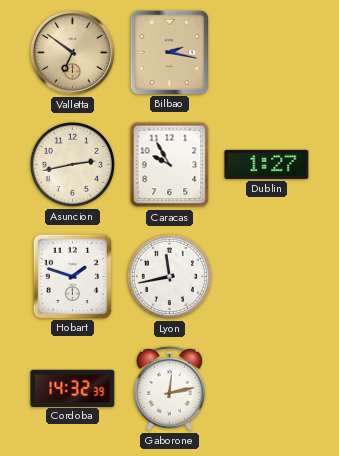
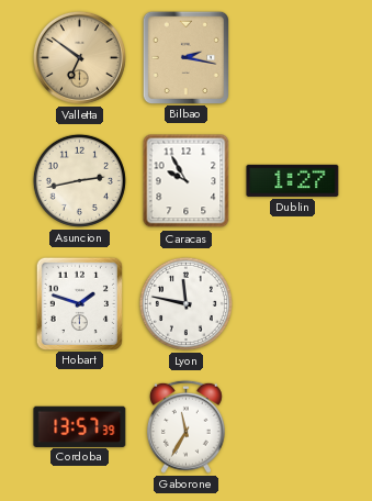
Lyon: 11:43 -> 11:47 (185, 303)
Cordoba: 14:32 -> 13:57 (80, 426)
Gaborone: 12:13 -> 11:35 (185, 426)
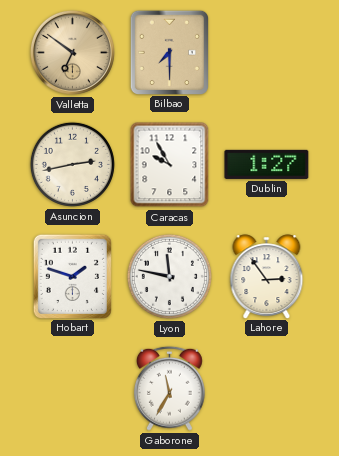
Bilbao: 2:17 -> 7:30 (169, 52)
Lahore: none -> 2:54 (267, 276)
Cordoba: 13:57 -> none (80, 426)
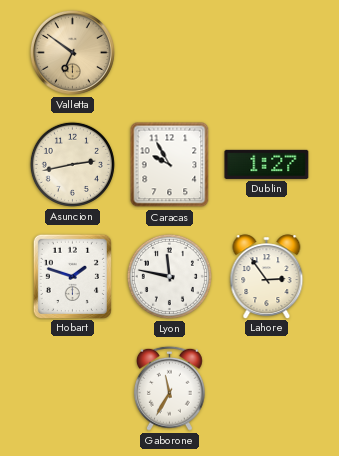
Bilbao: 7:30 -> none (169, 52)
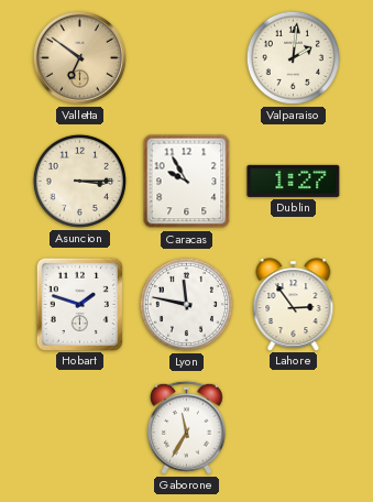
Valparaiso: none -> 2:01 (293, 57)
Asuncion: 2:43 -> 3:15 (79, 181)
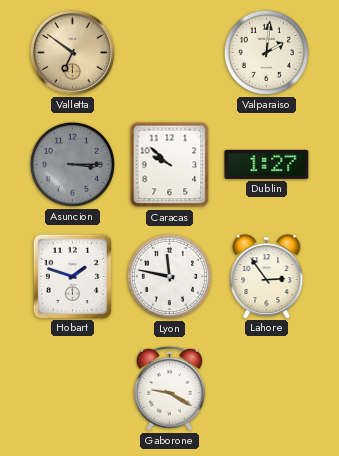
Asuncion dial: cream -> grey (72, 164)
Caracas: 9:55 -> 9:52 (170, 165)
Gaborone: 11:35 -> 9:20 (169, 388)
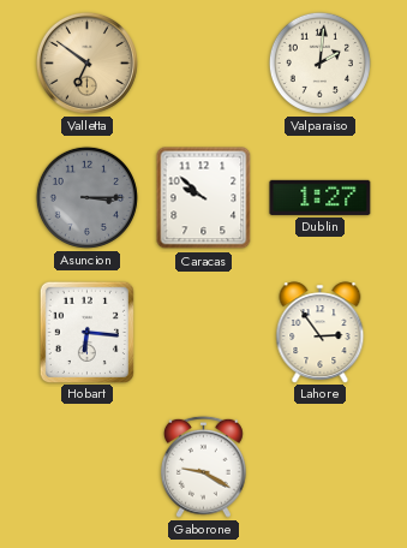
Hobart: 1:48 -> 6:16 (86, 332)
Lyon: 11:47 -> none (169, 276)
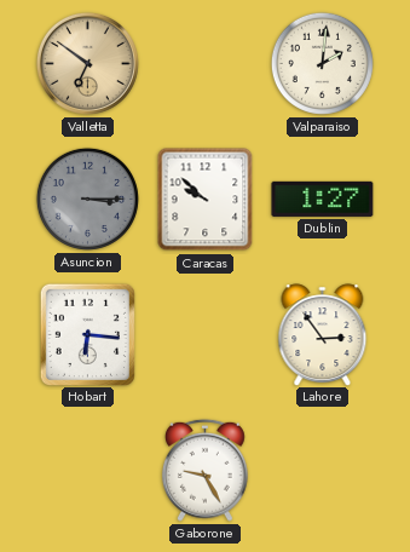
Gaborone: 9:20 -> 9:25 (204, 470)
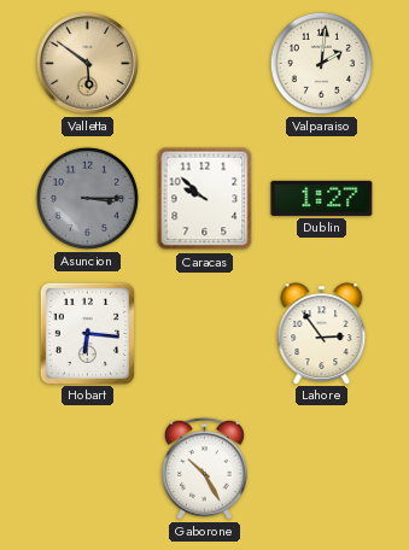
Valletta: 6:51 -> 5:51 (87, 63)
Gaborone: 9:25 -> 10:25 (204, 468)
